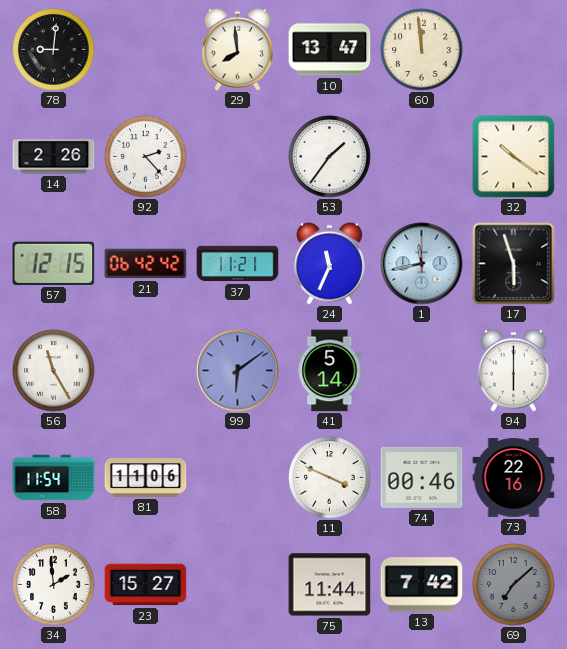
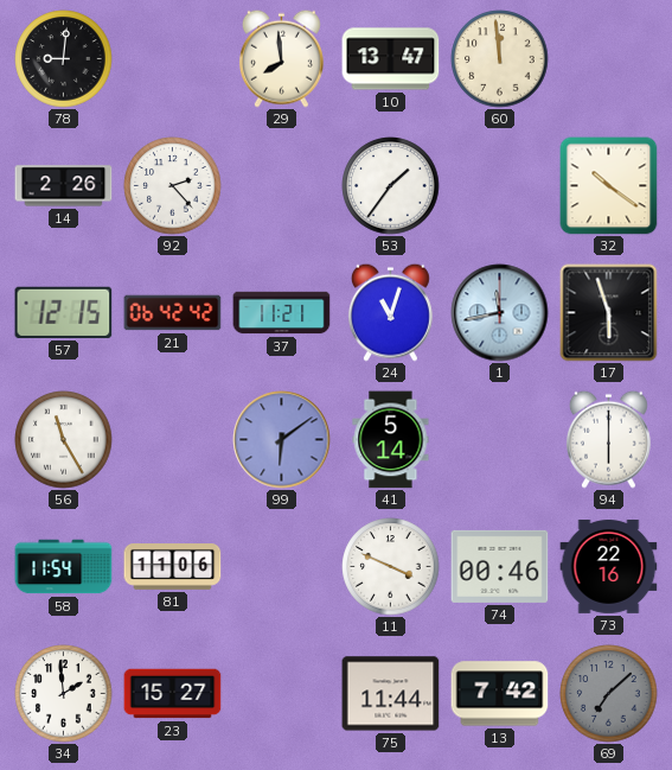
24: 11:34 -> 11:03 (390, 312)
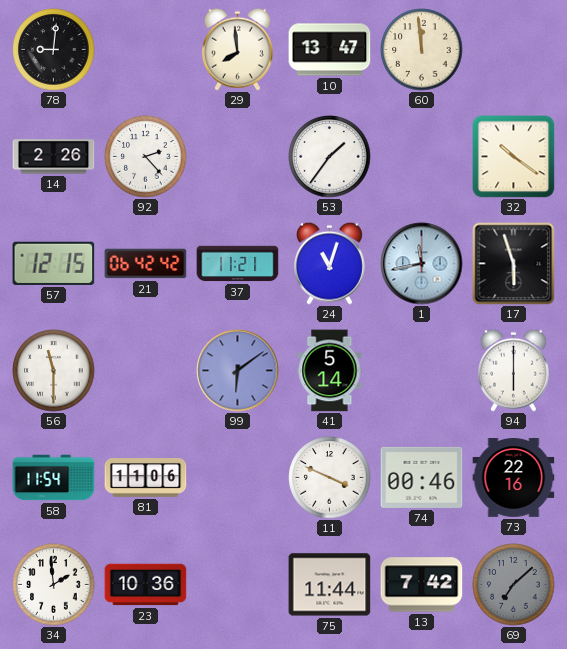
56: 11:25 -> 11:30 (54, 371)
23: 15:27 -> 10:36 (146, 585)
